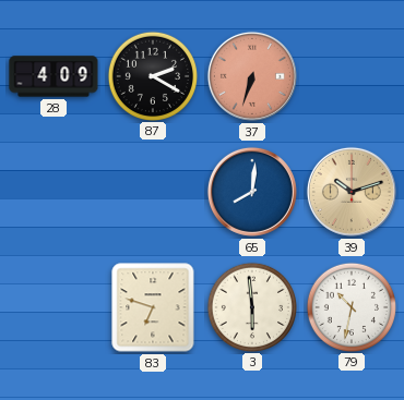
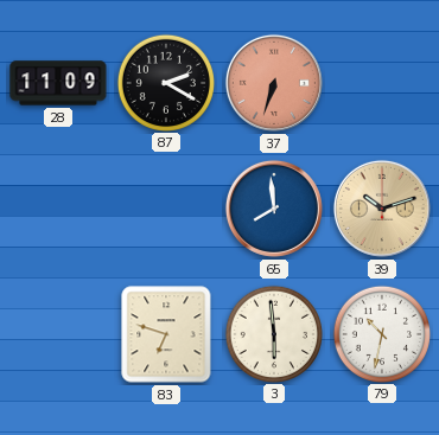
28: 4:09 -> 11:09 (58, 83)
65: 8:01 -> 7:59 (274, 209)
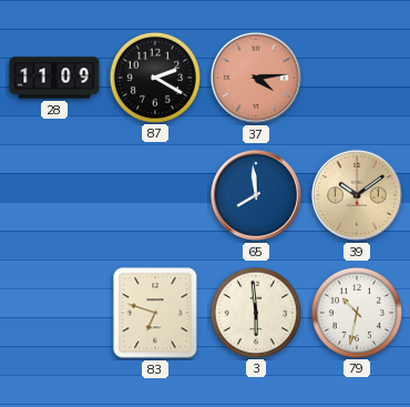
37: 6:33 -> 4:14 (256, 78)
39: 10:12 -> 10:09 (357, 195)
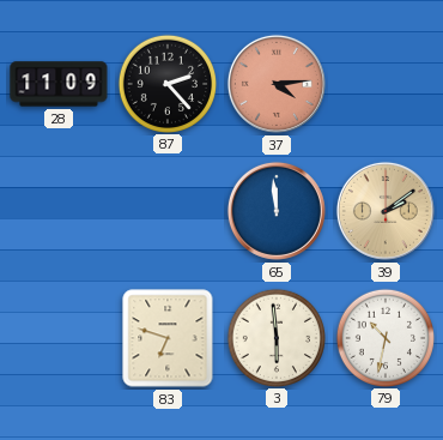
87: 2:20 -> 2:23 (166, 83)
65: 7:59 -> 11:59 (277, 211)
39: 10:09 -> 2:09 (386, 211)
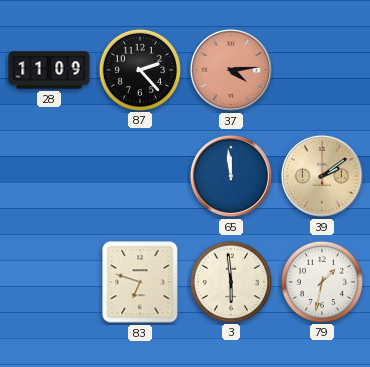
79: 10:32 -> 1:32 (321, 281)
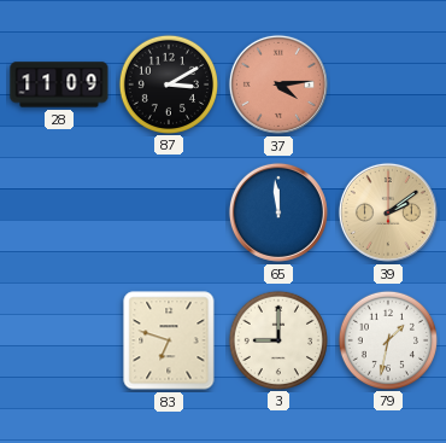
87: 2:23 -> 3:10 (168, 83)
3: 5:59 -> 9:00 (277, 339)
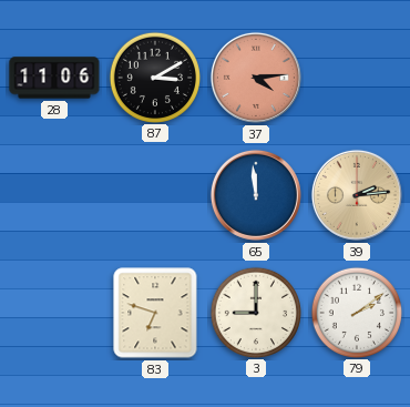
28: 11:09 -> 11:06 (54, 78)
39: 2:09 -> 2:14 (357, 195)
79: 1:32 -> 2:09 (356, 312)
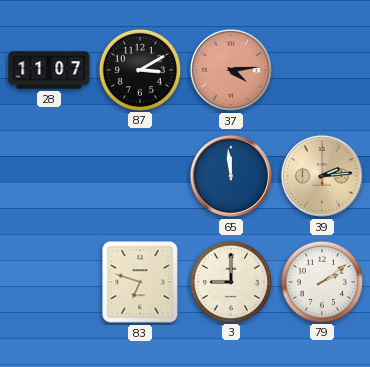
28: 11:06 -> 11:07 (49, 70)
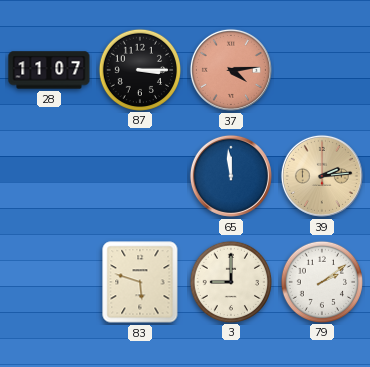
87: 3:10 -> 3:15 (139, 69)
83: 6:48 -> 5:48 (140, 282)
